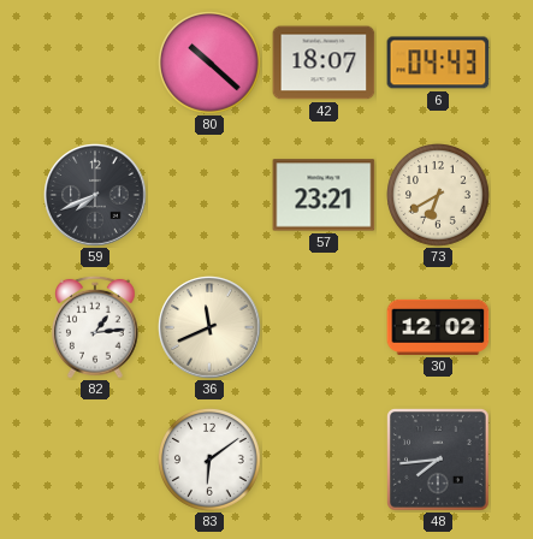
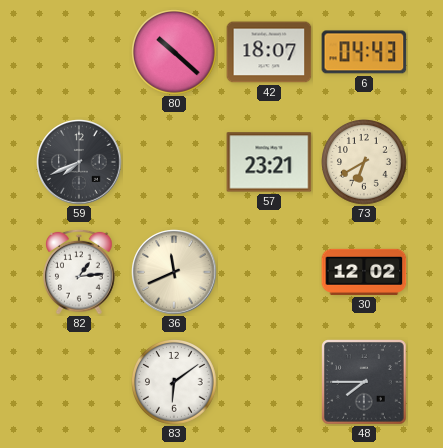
48: 7:44 -> 7:45 (365, 383)
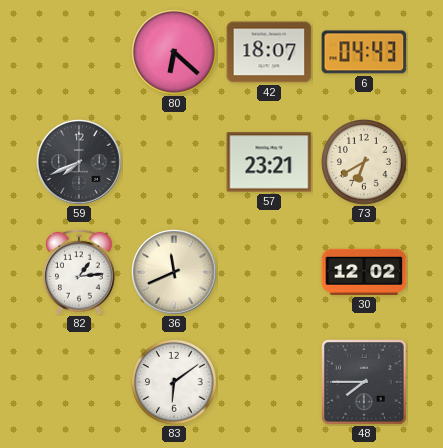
80: 10:22 -> 6:22 (174, 52)
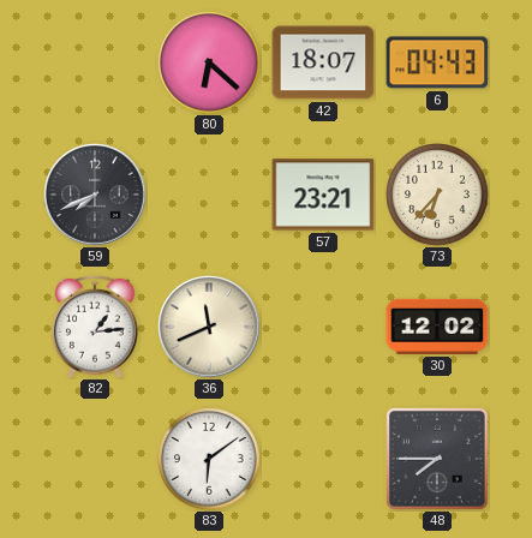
73: 6:40 -> 6:37 (437, 195)
